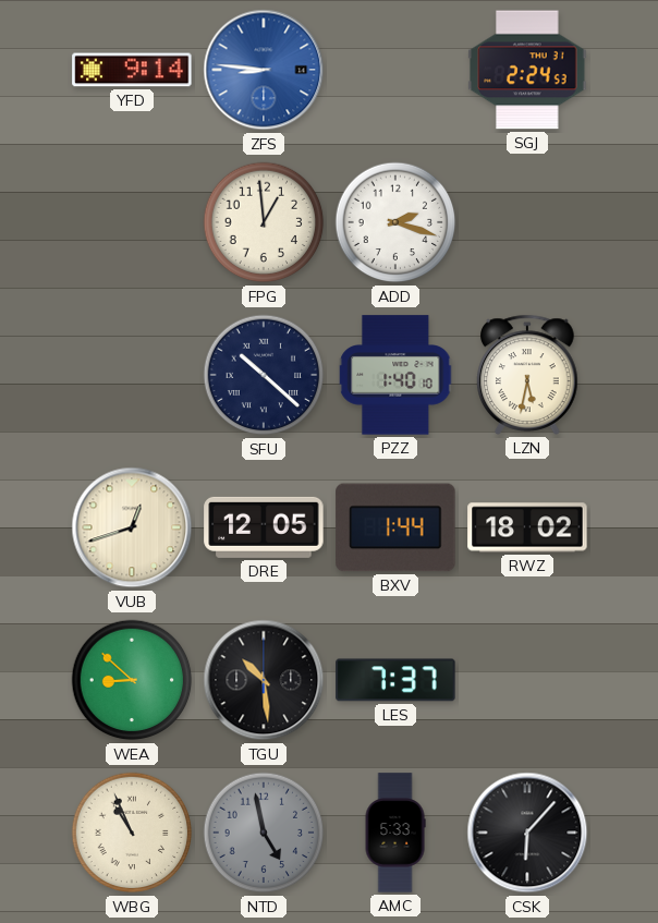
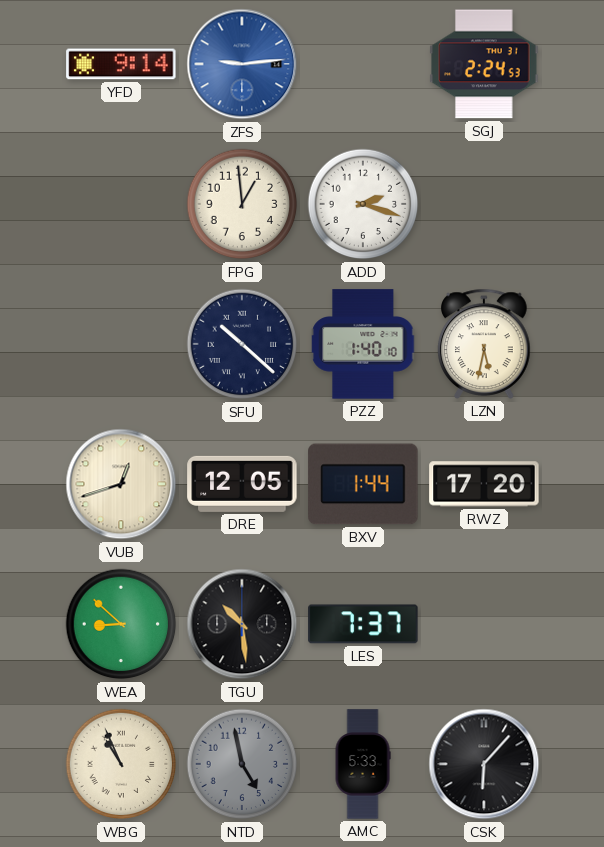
ZFS: 8:46 -> 9:14 (242, 64)
RWZ: 18:02 -> 17:20 (484, 484)
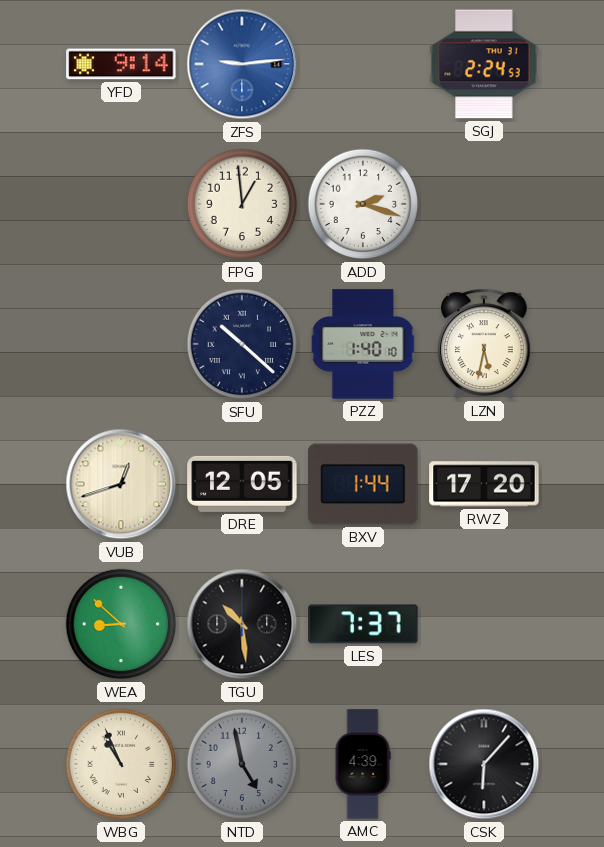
AMC: 5:33 -> 4:39 (363, 764)
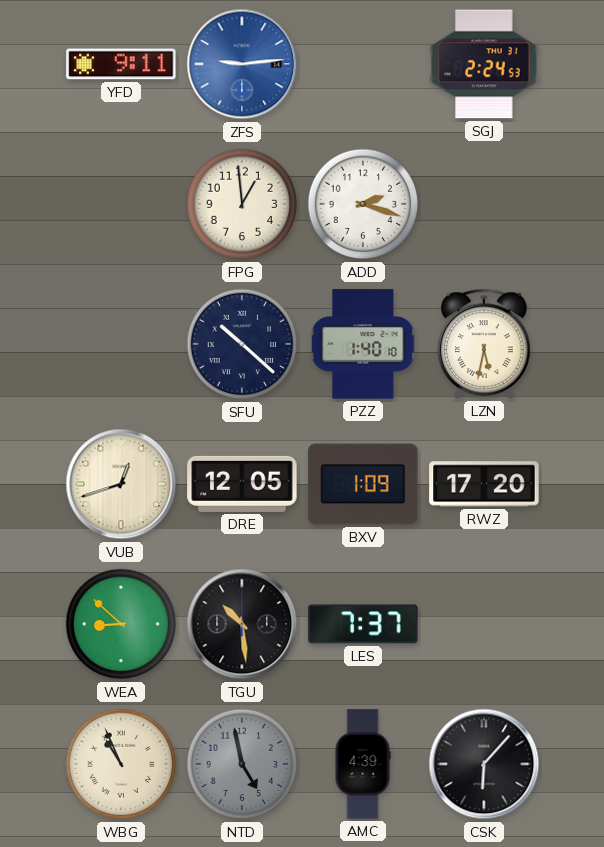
YFD: 9:14 -> 9:11 (121, 64)
BXV: 1:44 -> 1:09 (363, 484)
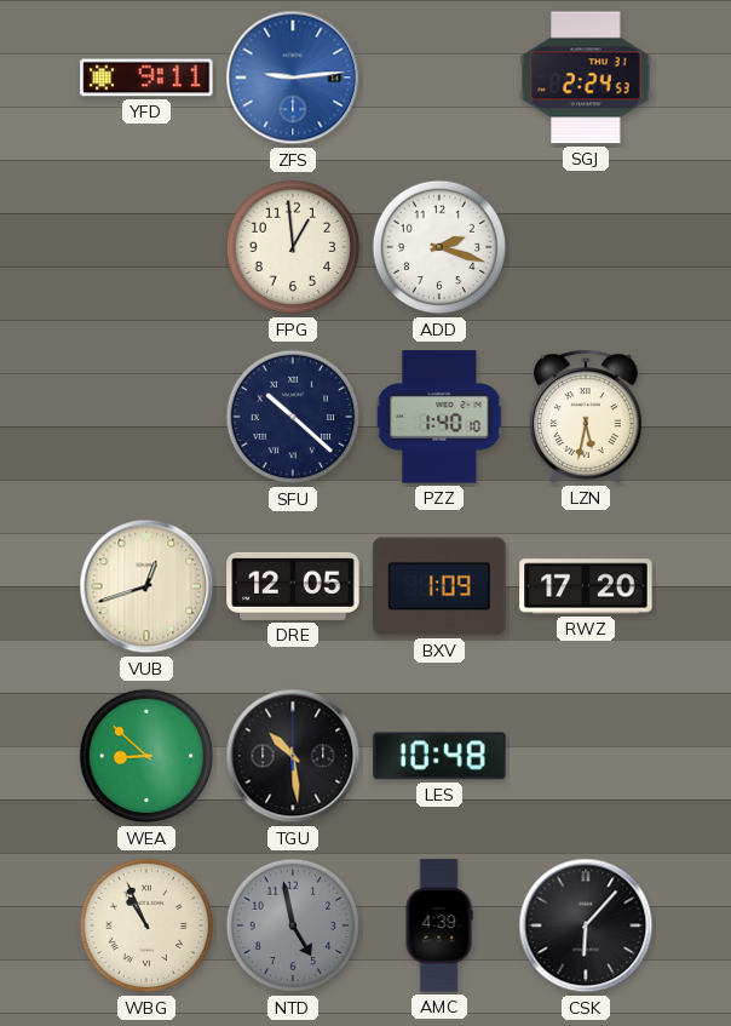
LES: 7:37 -> 10:48 (439, 756)
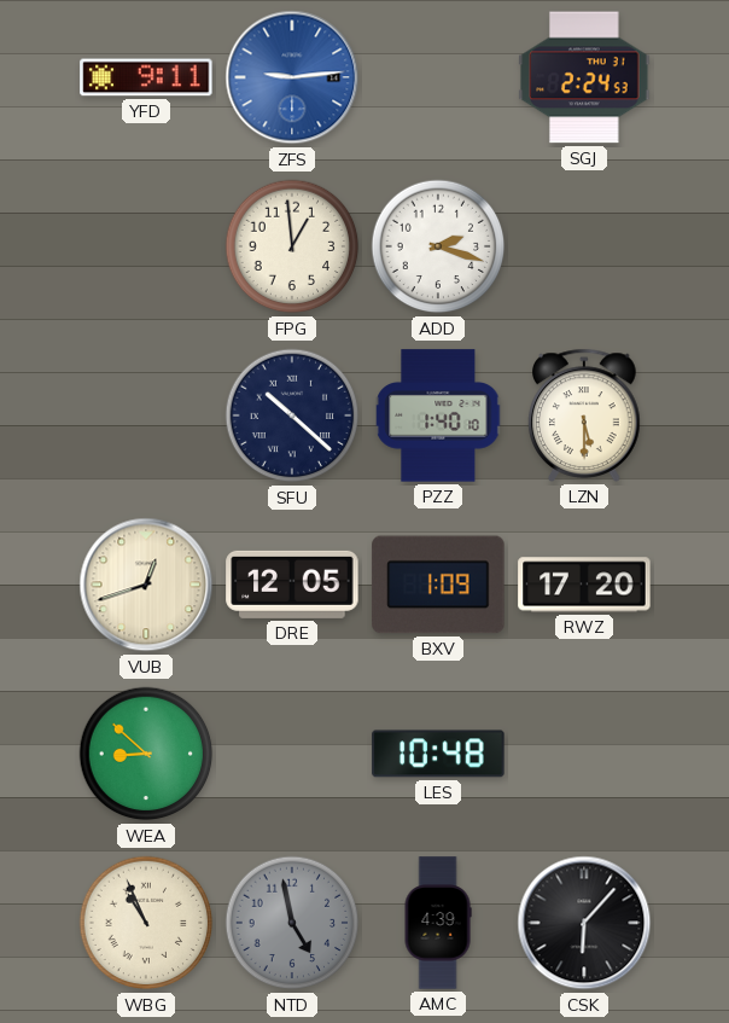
LZN: 5:32 -> 5:30 (584, 415)
TGU: 10:29 -> none (293, 756)
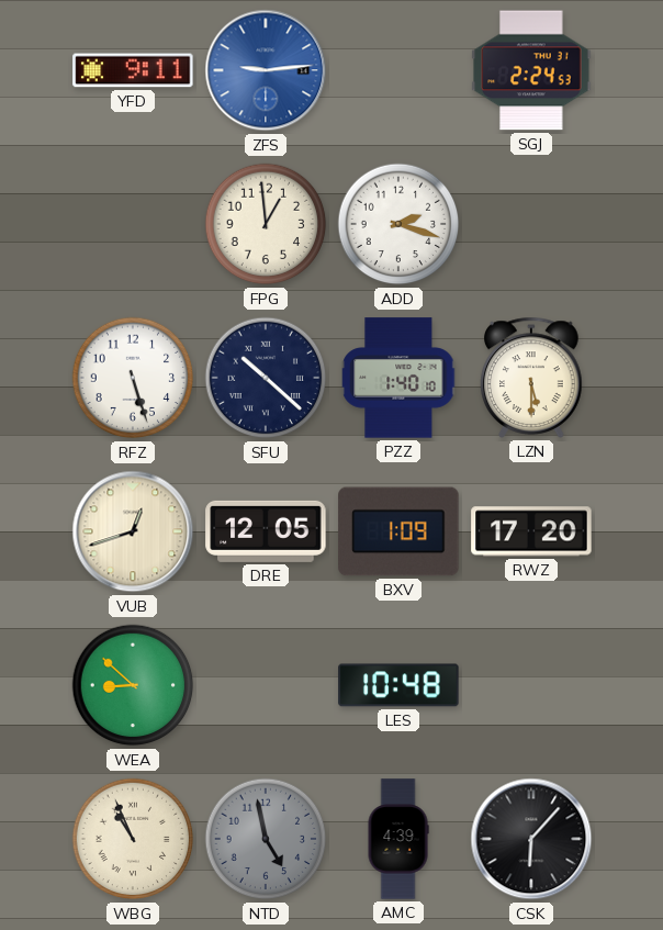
RFZ: none -> 5:27 (133, 378)
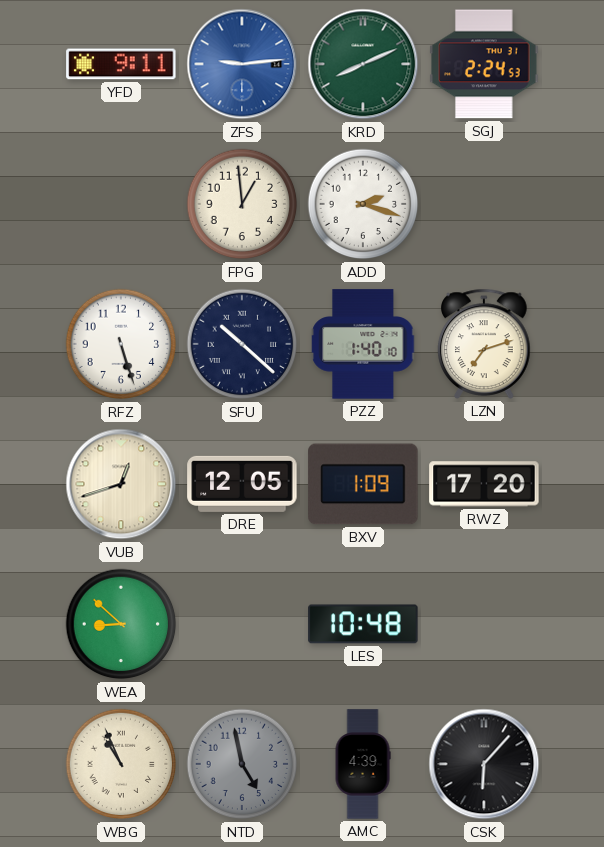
KRD: none -> 8:11 (363, 64)
LZN: 5:30 -> 7:12 (484, 344)
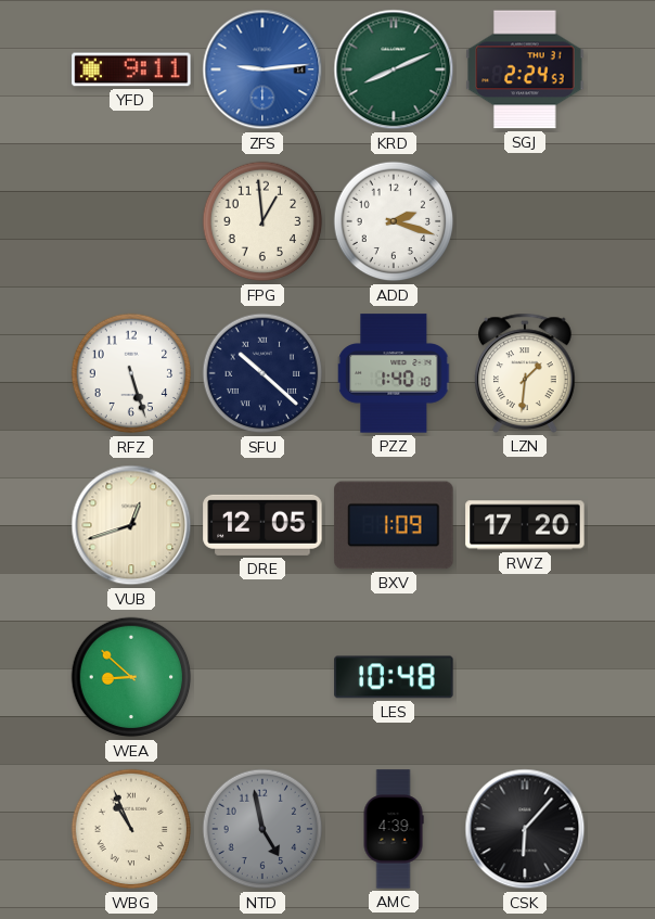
LZN: 7:12 -> 1:31 (525, 373)
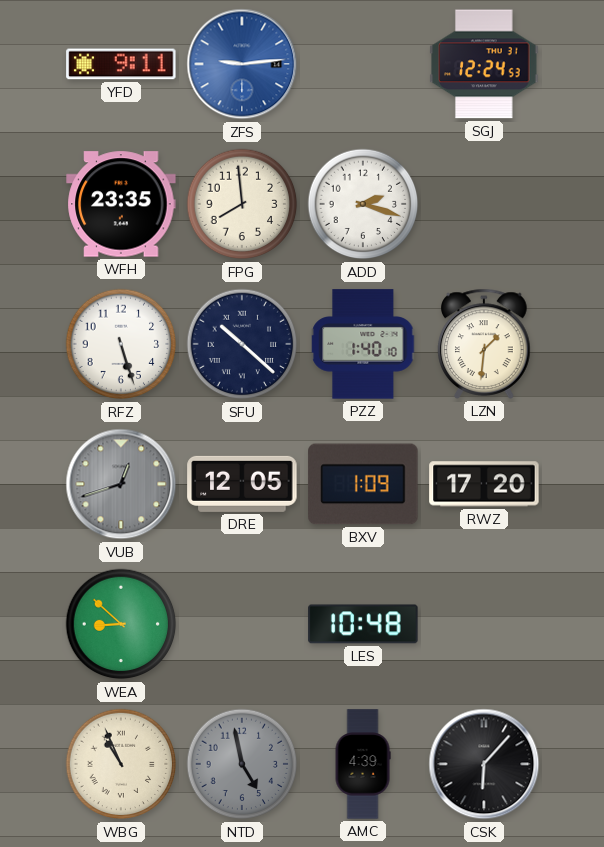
KRD: 8:11 -> none (394, 69)
SGJ: 2:24 -> 12:24 (484, 64)
WFH: none -> 23:35 (121, 204)
FPG: 12:59 -> 7:59 (242, 204)
VUB dial: cream -> grey (121, 484)
